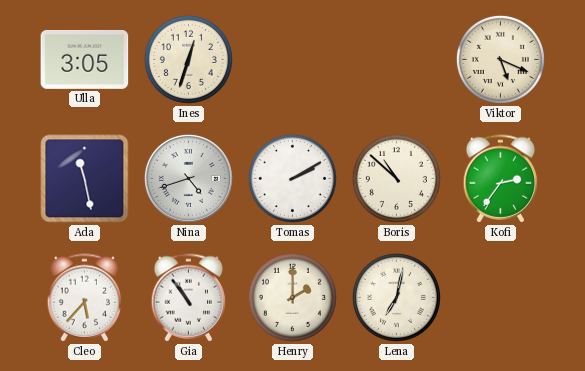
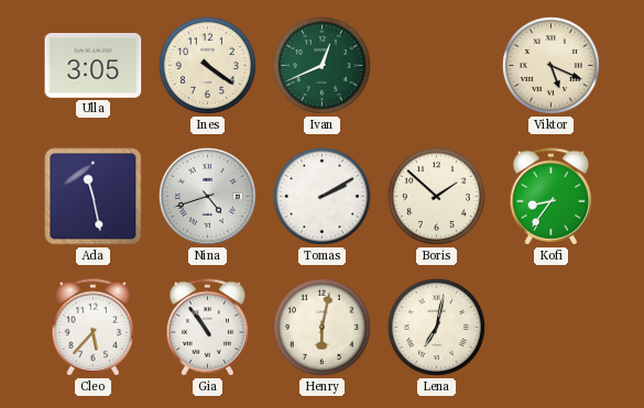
Ines: 12:33 -> 4:21 (207, 65)
Ivan: none -> 12:41 (321, 65)
Boris: 10:52 -> 1:52 (436, 196)
Kofi: 2:36 -> 8:36 (552, 197)
Henry: 2:00 -> 6:02 (321, 327)
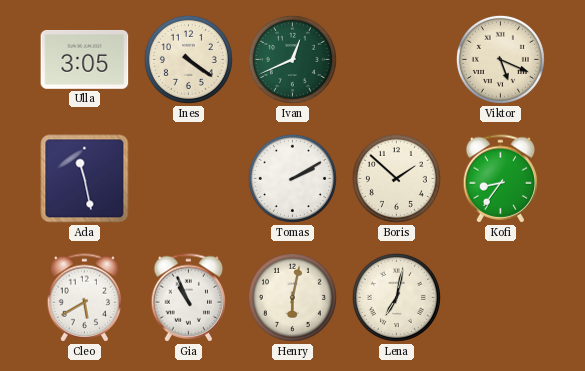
Nina: 4:42 -> none (207, 196)
Cleo: 5:37 -> 5:40 (85, 298)
Gia: 10:54 -> 10:56 (189, 298)
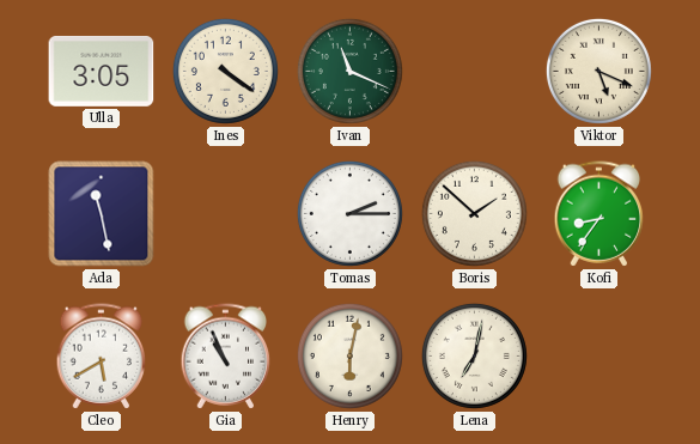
Ivan: 12:41 -> 11:19 (349, 71)
Tomas: 2:10 -> 2:15 (349, 213)
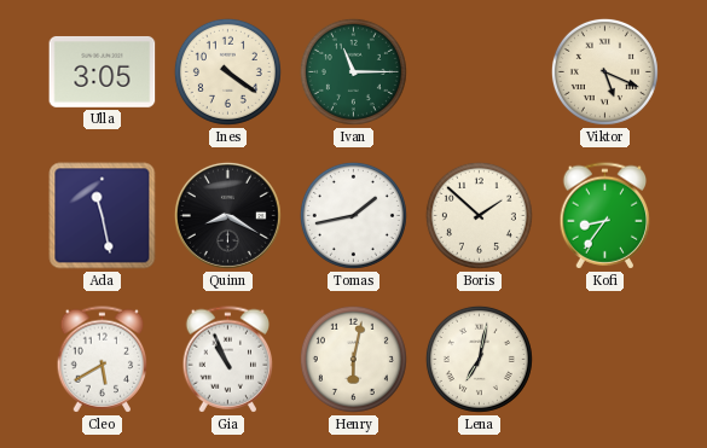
Ivan: 11:19 -> 11:15 (353, 71)
Quinn: none -> 8:20 (227, 215)
Tomas: 2:15 -> 1:43 (353, 215)
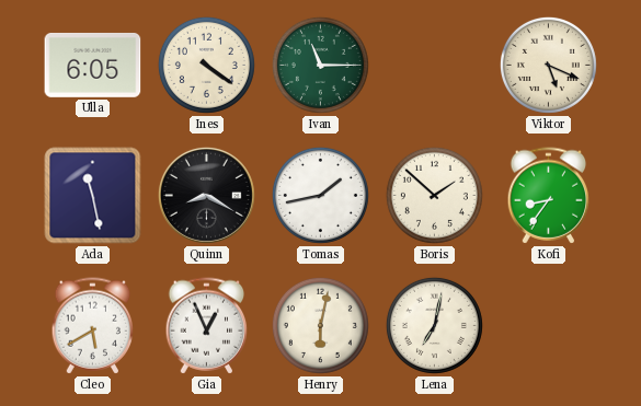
Ulla: 3:05 -> 6:05 (93, 65)
Gia: 10:56 -> 12:56 (207, 326)
